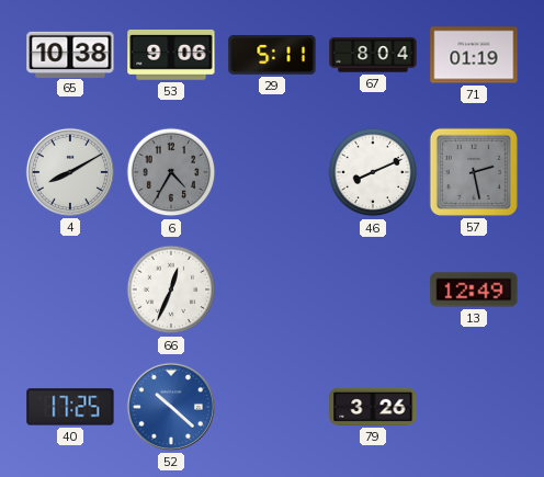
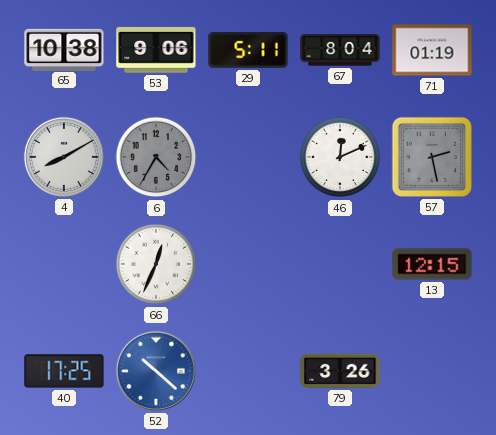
46: 8:11 -> 12:11 (340, 157)
13: 12:49 -> 12:15 (432, 264)
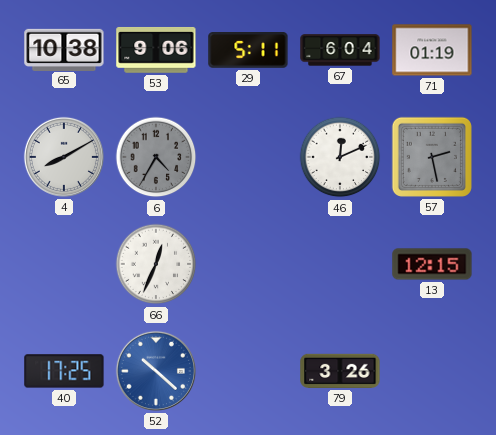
67: 8:04 -> 6:04 (340, 50)
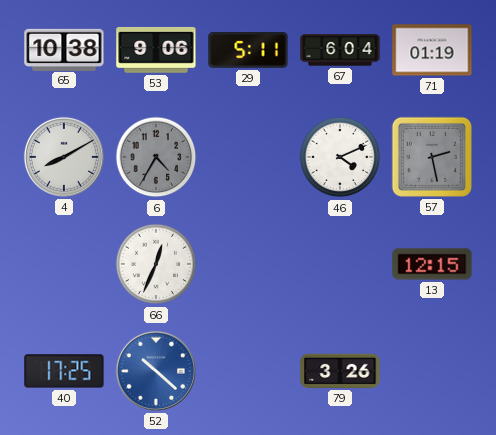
46: 12:11 -> 4:11 (340, 157)
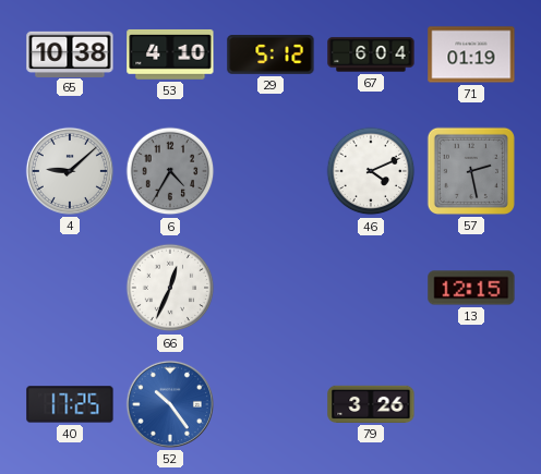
53: 9:06 -> 4:10 (170, 54)
29: 5:11 -> 5:12 (270, 56)
4: 8:10 -> 9:08 (70, 171)
52: 10:22 -> 10:24 (170, 404)
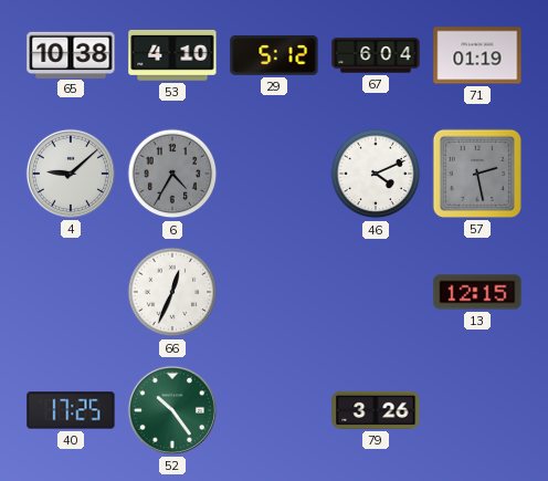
52 dial: blue -> green (172, 410)
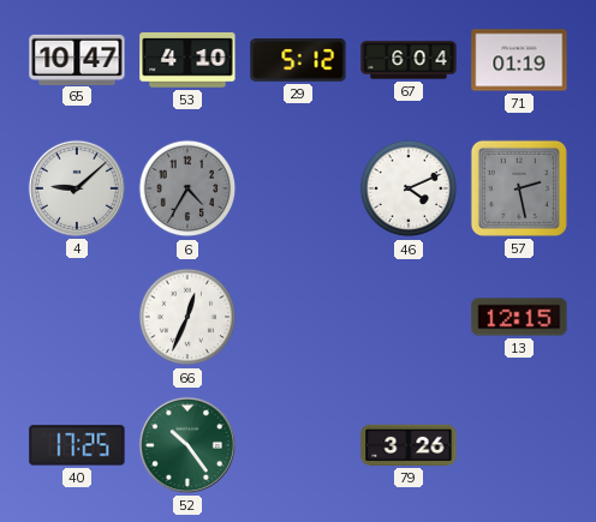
65: 10:38 -> 10:47 (77, 59)
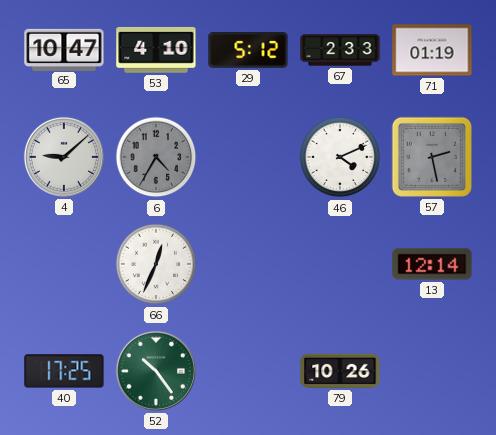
67: 6:04 -> 2:33 (340, 50)
13: 12:15 -> 12:14 (432, 264)
79: 3:26 -> 10:26 (340, 371)
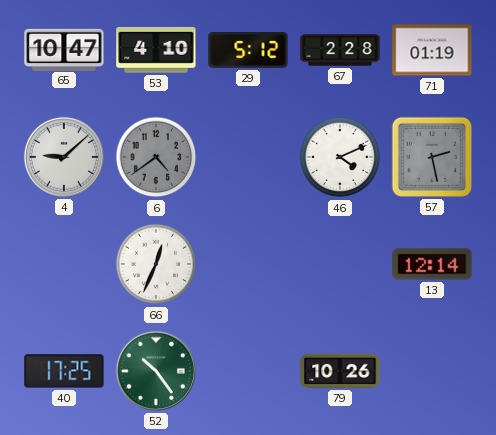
67: 2:33 -> 2:28 (340, 50)
6: 4:35 -> 4:39 (156, 157)
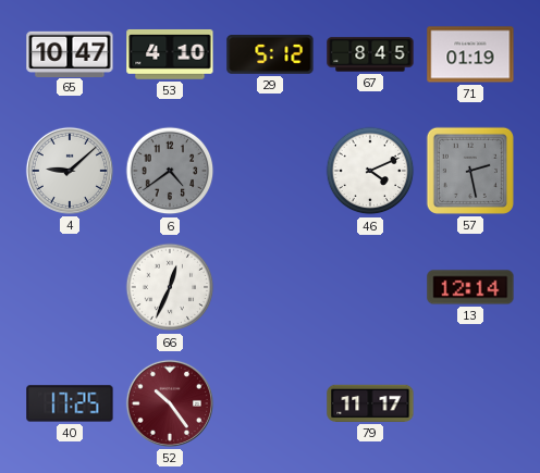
67: 2:28 -> 8:45 (370, 54)
52 dial: green -> burgundy (170, 403)
79: 10:26 -> 11:17 (370, 403)
